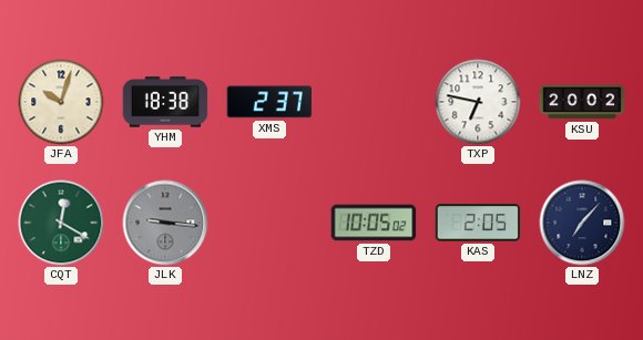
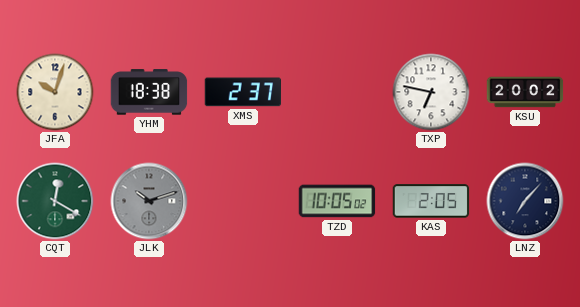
JLK: 9:16 -> 10:12 (149, 201)
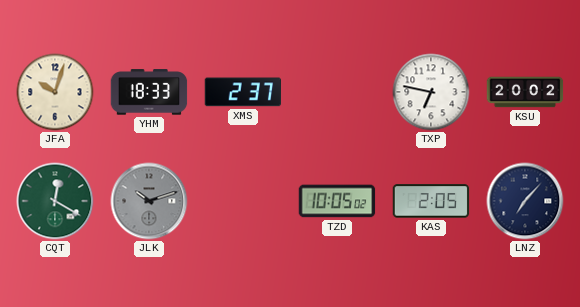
YHM: 18:38 -> 18:33 (149, 92)
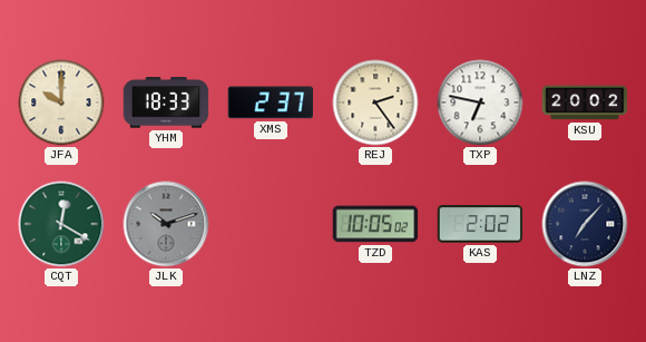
JFA: 10:03 -> 10:00 (61, 102)
REJ: none -> 2:24 (375, 102)
KAS: 2:05 -> 2:02 (480, 224)
